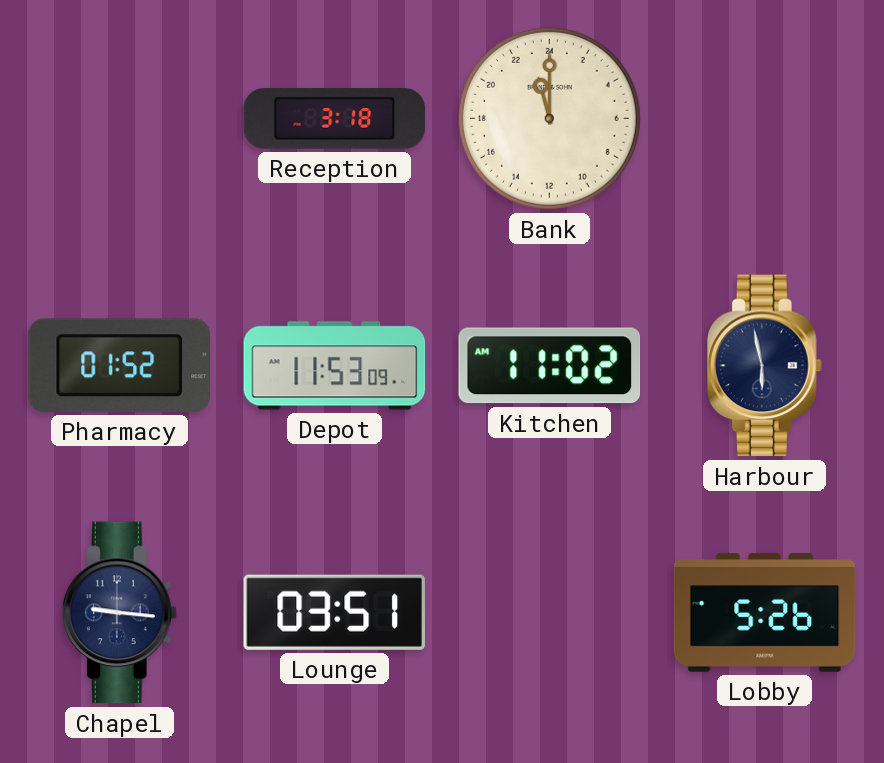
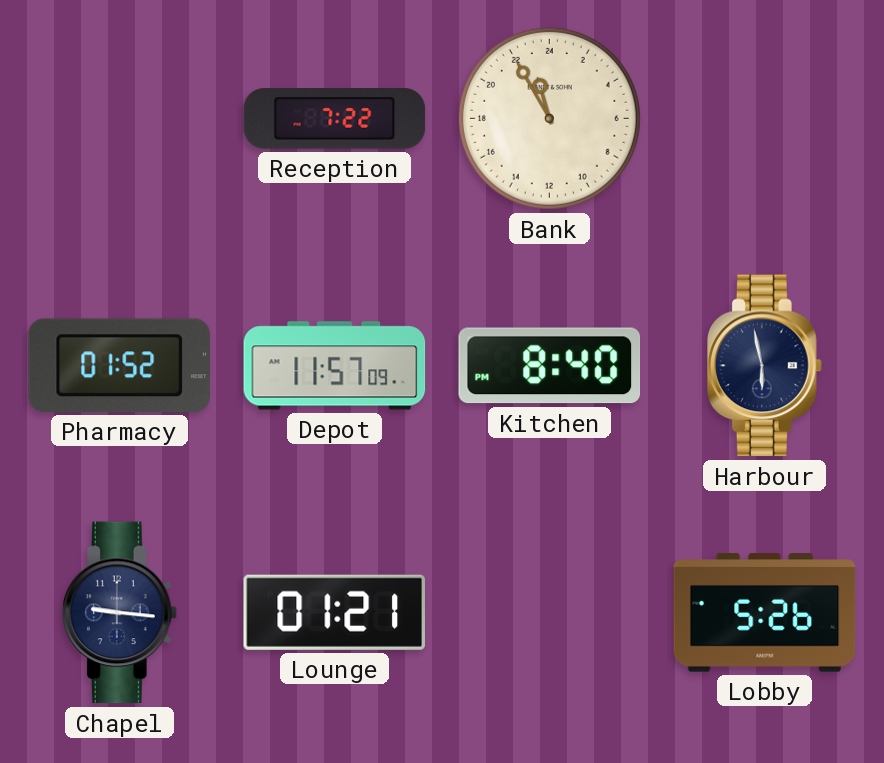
Reception: 3:18 -> 7:22 (335, 119)
Bank: 23:00 -> 22:55 (549, 118)
Depot: 11:53 -> 11:57 (335, 366)
Kitchen: 11:02 -> 8:40 (549, 366)
Lounge: 03:51 -> 01:21 (334, 612)
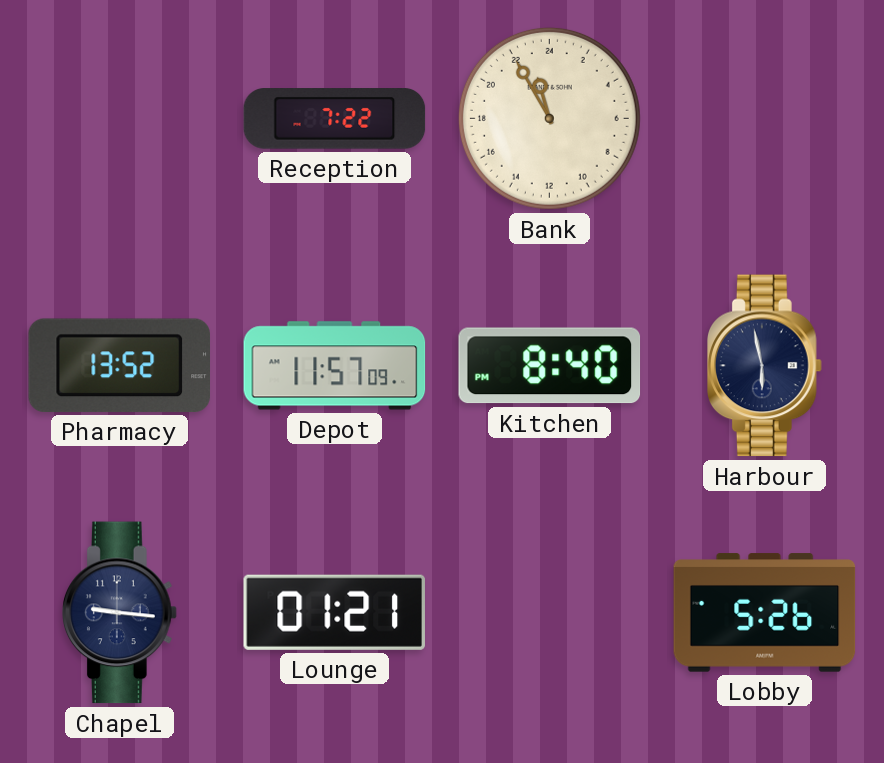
Pharmacy: 01:52 -> 13:52 (119, 365)
